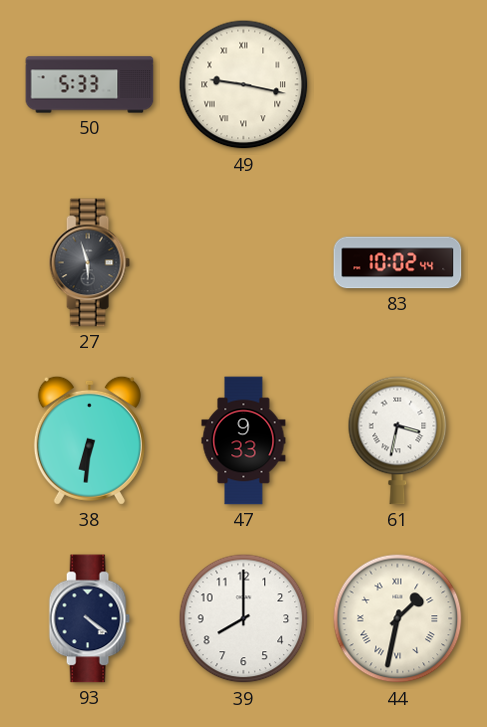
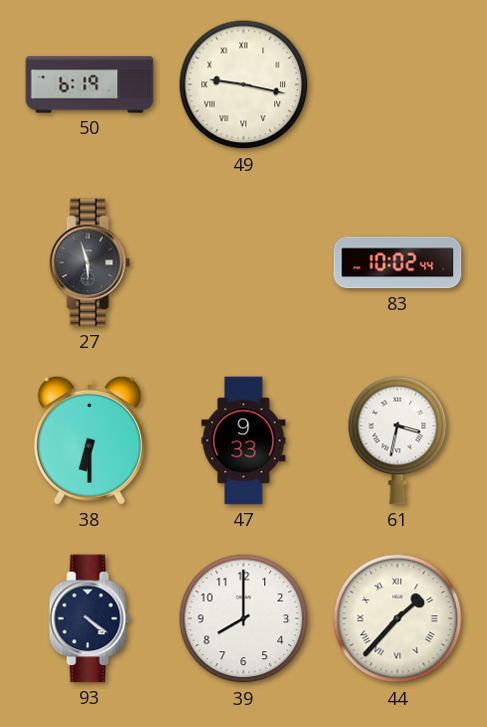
50: 5:33 -> 6:19 (90, 85)
38: 6:31 -> 6:30 (89, 440)
44: 1:32 -> 1:37 (398, 619)
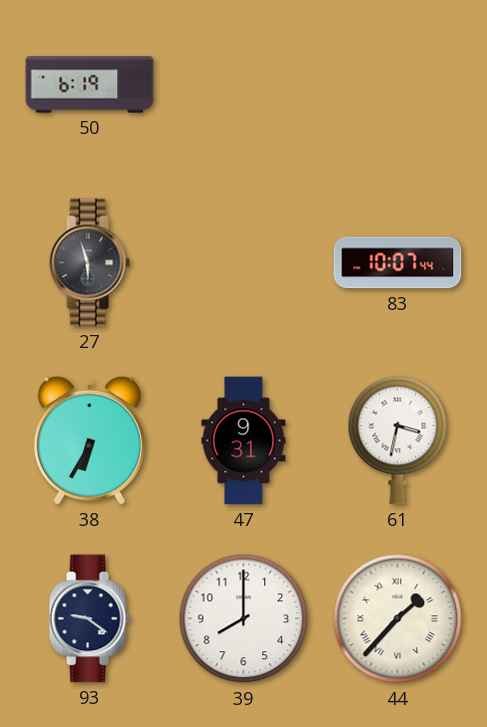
49: 9:17 -> none (244, 85)
83: 10:02 -> 10:07 (398, 263)
38: 6:30 -> 6:35 (89, 440)
47: 9:33 -> 9:31 (244, 441)
93: 4:21 -> 9:21 (89, 619)
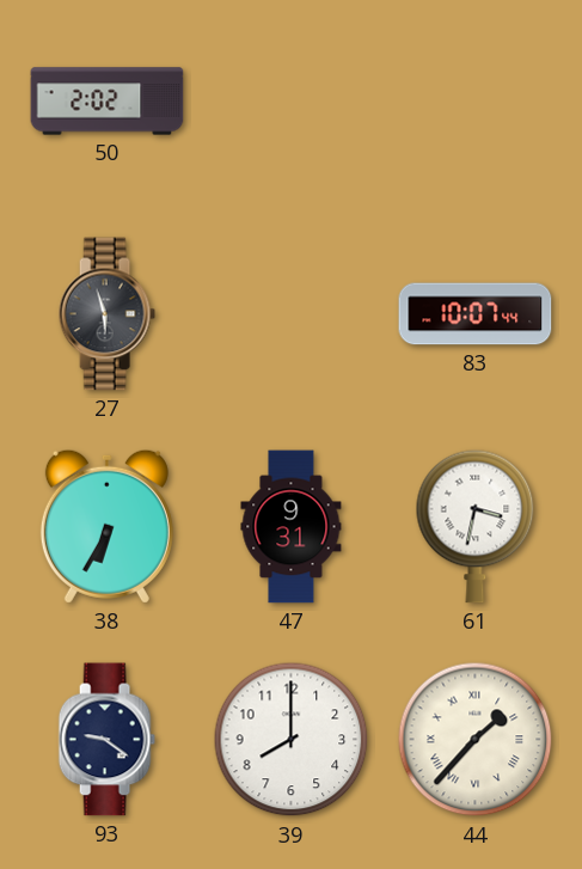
50: 6:19 -> 2:02 (108, 102)
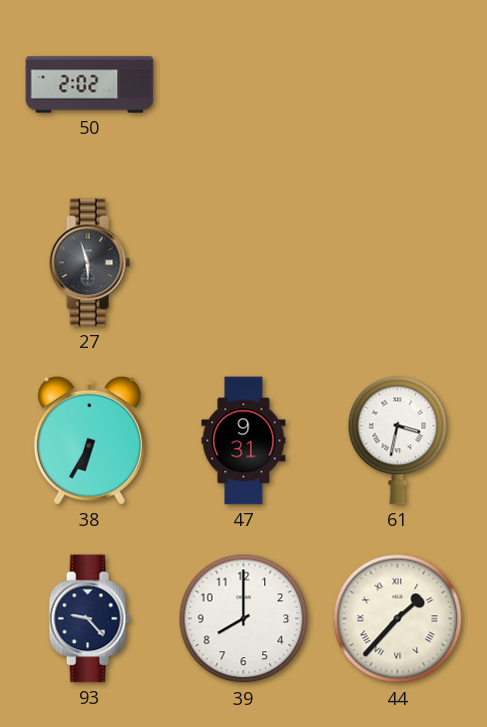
83: 10:07 -> none (476, 314)
93: 9:21 -> 9:23 (89, 619)
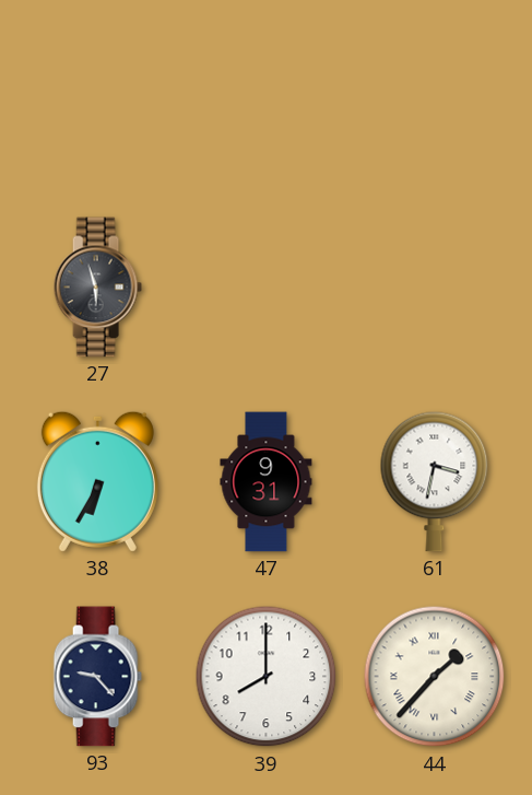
50: 2:02 -> none (90, 85)
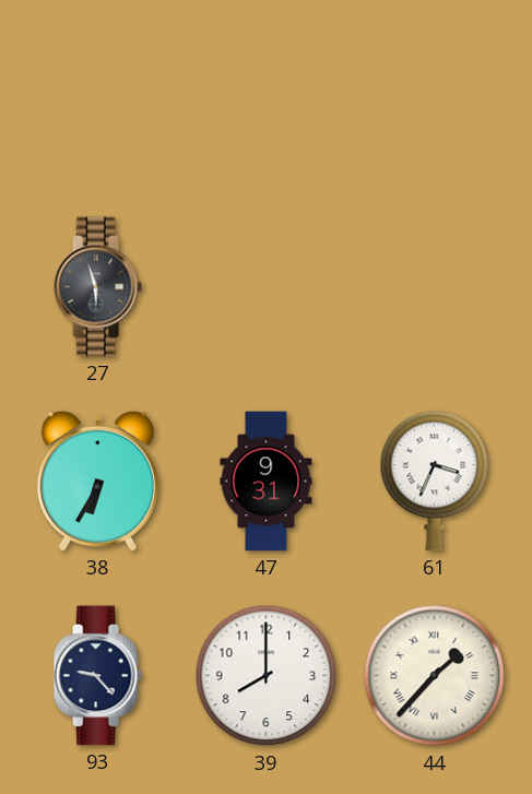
61: 3:32 -> 3:34 (435, 481)
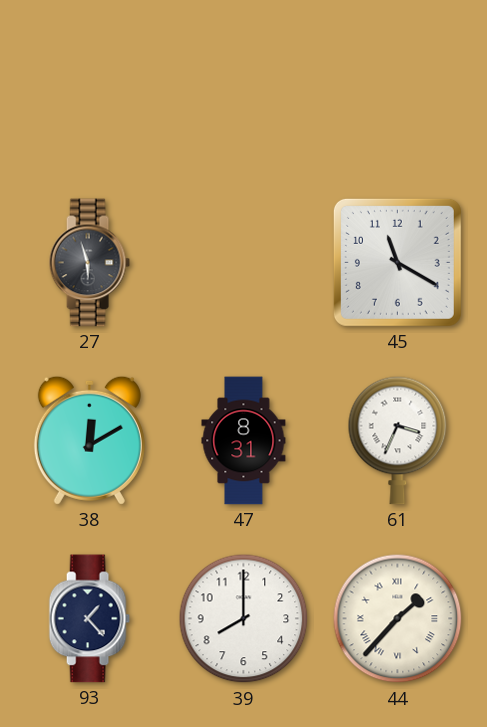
45: none -> 11:20 (397, 262)
38: 6:35 -> 12:10 (89, 440)
47: 9:31 -> 8:31 (244, 441)
93: 9:23 -> 1:23 (89, 619)
